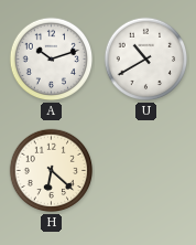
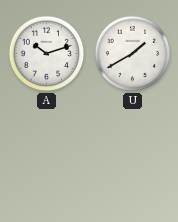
U: 10:40 -> 1:40 (133, 54)
H: 6:22 -> none (52, 171)
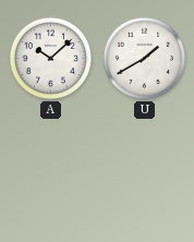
A: 10:12 -> 10:08 (51, 59)
